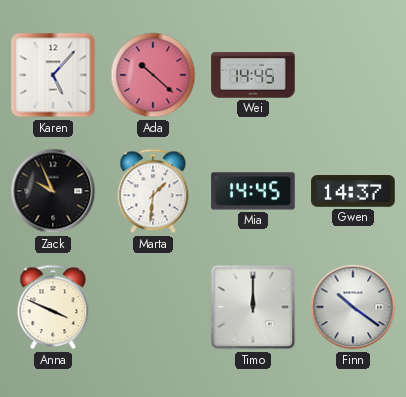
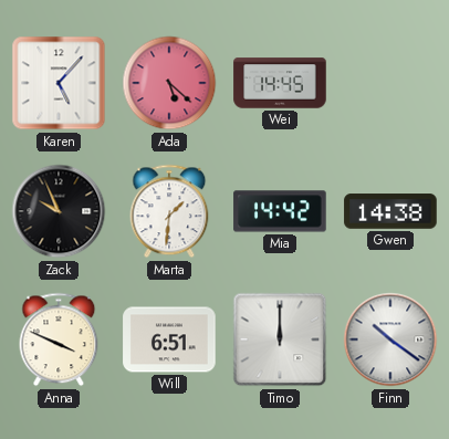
Ada: 10:22 -> 5:22 (169, 83)
Mia: 14:45 -> 14:42 (280, 211)
Gwen: 14:37 -> 14:38 (390, 211)
Will: none -> 6:51 (169, 339)
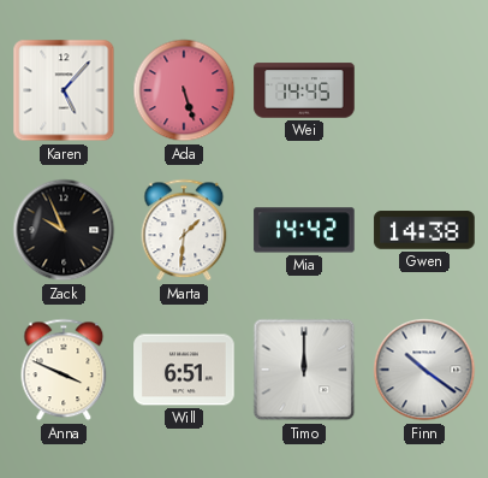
Ada: 5:22 -> 5:27 (184, 90)
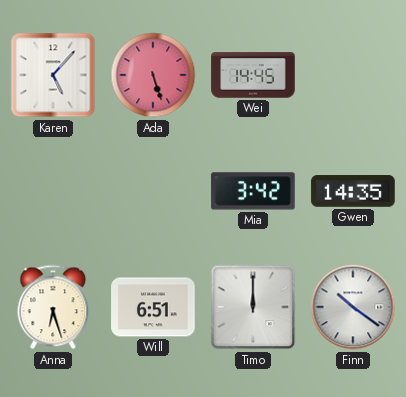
Zack: 9:56 -> none (64, 230)
Marta: 1:31 -> none (184, 230)
Mia: 14:42 -> 3:42 (253, 191)
Gwen: 14:38 -> 14:35 (353, 191)
Anna: 3:49 -> 6:27 (53, 307)
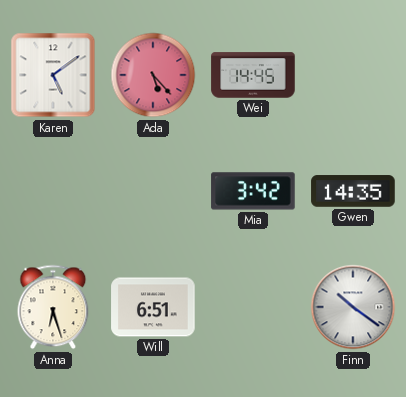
Karen: 5:07 -> 5:09 (53, 75)
Ada: 5:27 -> 5:23 (153, 75)
Timo: 12:00 -> none (253, 307)
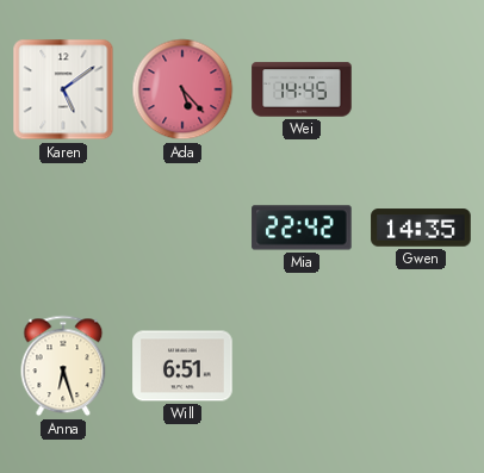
Mia: 3:42 -> 22:42 (302, 228)
Finn: 10:21 -> none (353, 307)
